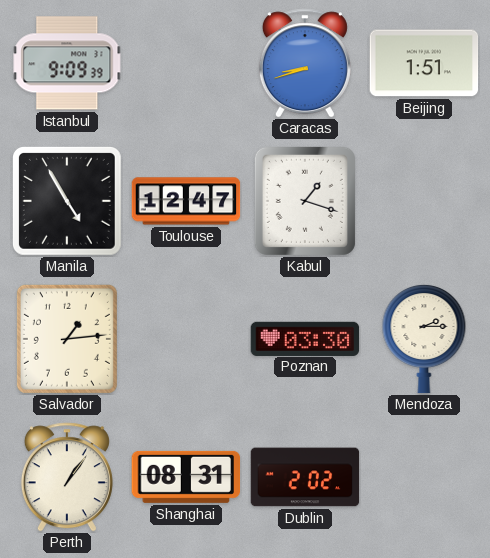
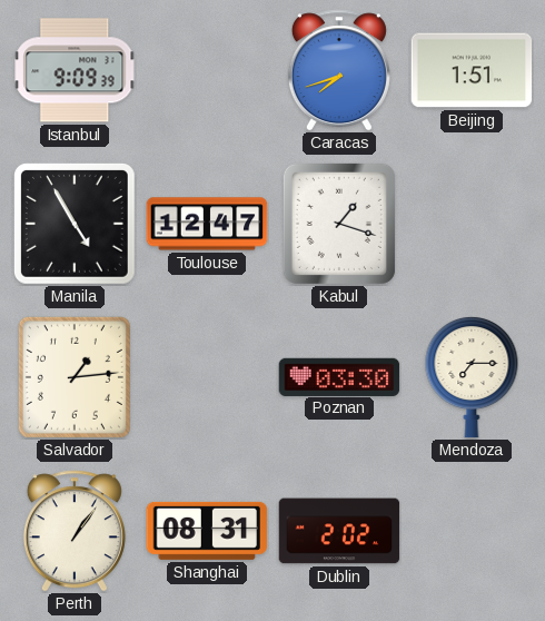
Caracas: 8:42 -> 7:42 (339, 70)
Mendoza: 2:15 -> 7:15 (472, 377)
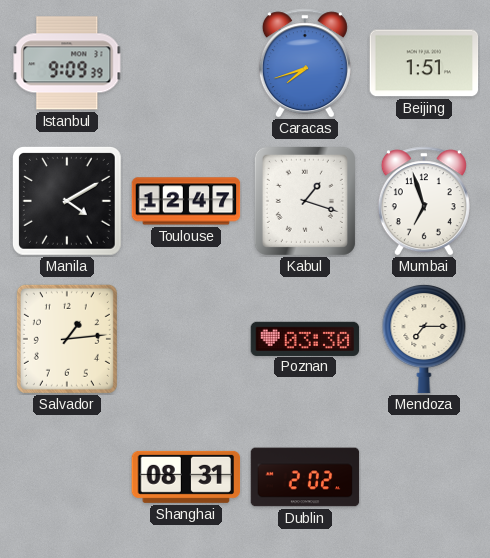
Manila: 4:55 -> 4:10 (67, 201)
Mumbai: none -> 6:57 (424, 201)
Perth: 1:06 -> none (75, 531)
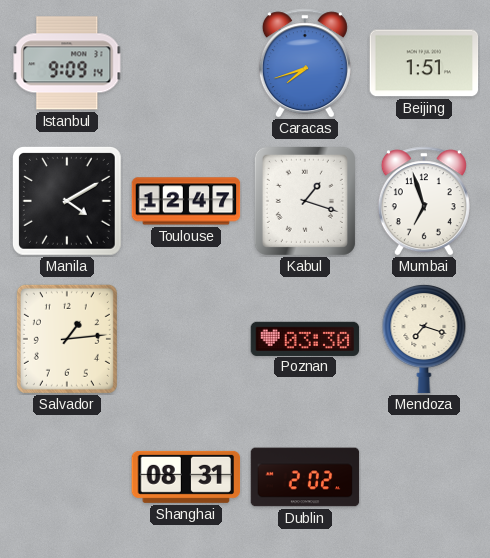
Istanbul: 9:09:39 -> 9:09:14 (67, 63)
Mendoza: 7:15 -> 7:18 (424, 339)
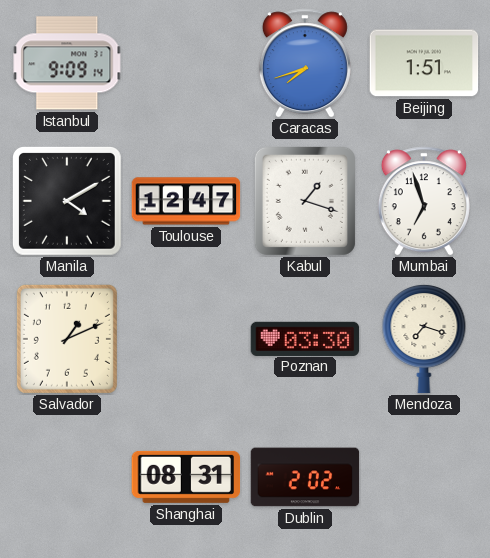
Salvador: 1:14 -> 1:11 (67, 339)
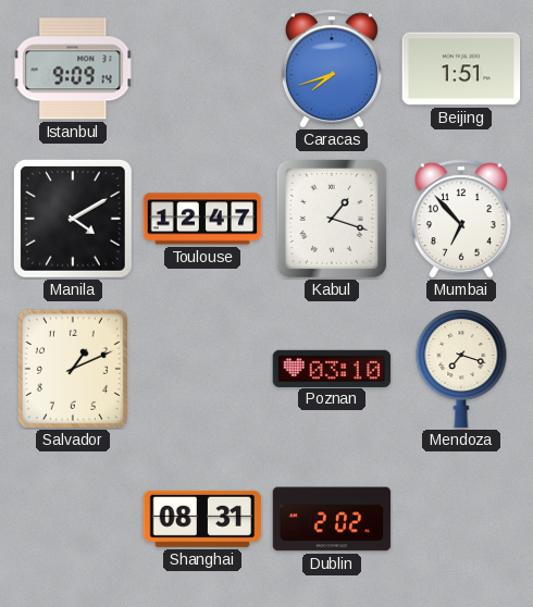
Mumbai: 6:57 -> 6:53 (461, 219)
Poznan: 03:30 -> 03:10 (332, 368)
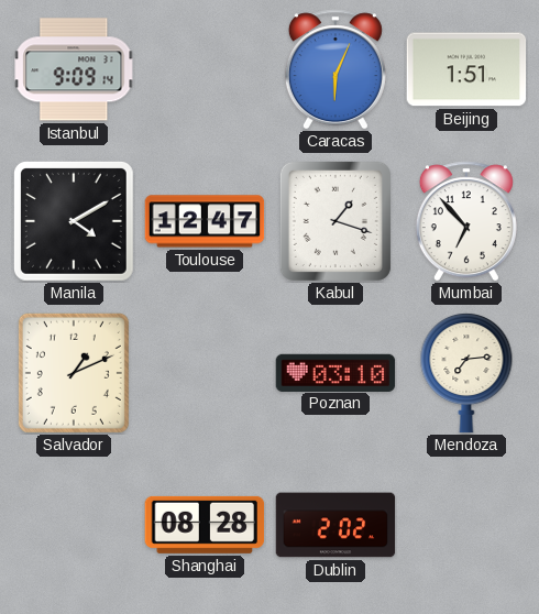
Caracas: 7:42 -> 6:04 (335, 69)
Mendoza: 7:18 -> 7:14 (466, 373)
Shanghai: 08:31 -> 08:28 (205, 525)
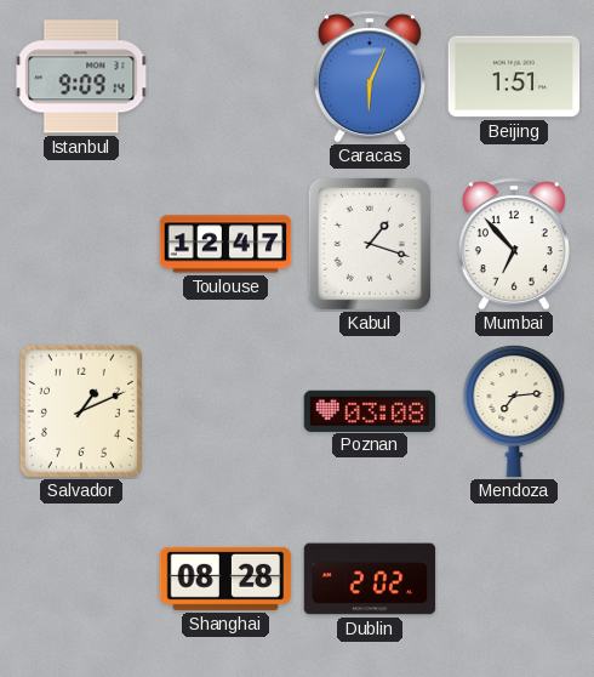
Manila: 4:10 -> none (74, 221)
Poznan: 03:10 -> 03:08 (370, 410)
